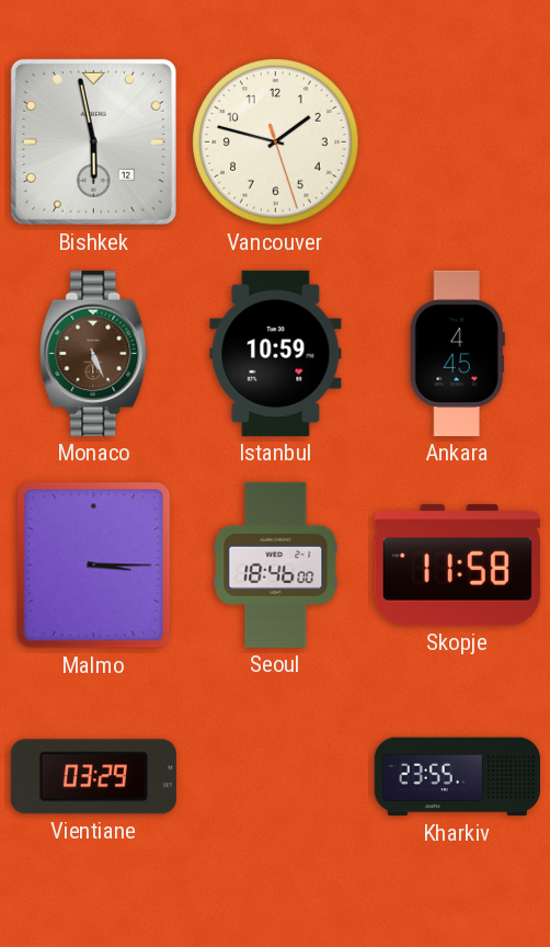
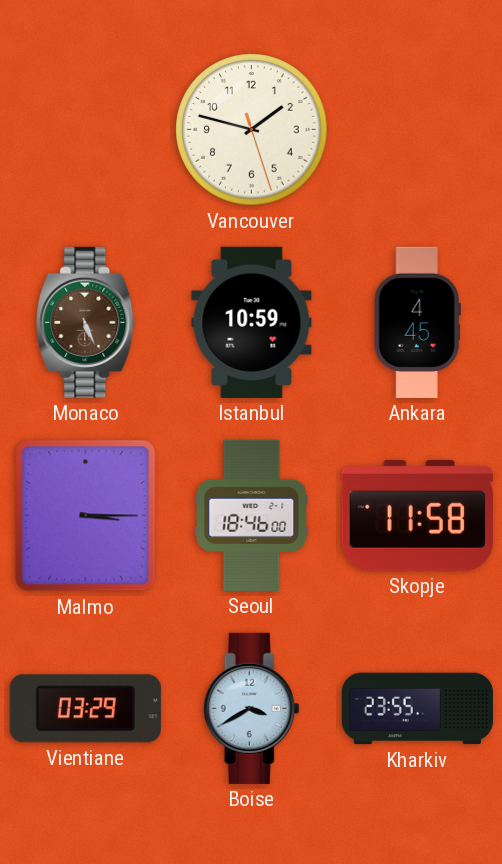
Bishkek: 5:58 -> none (93, 141)
Boise: none -> 3:40 (252, 708)
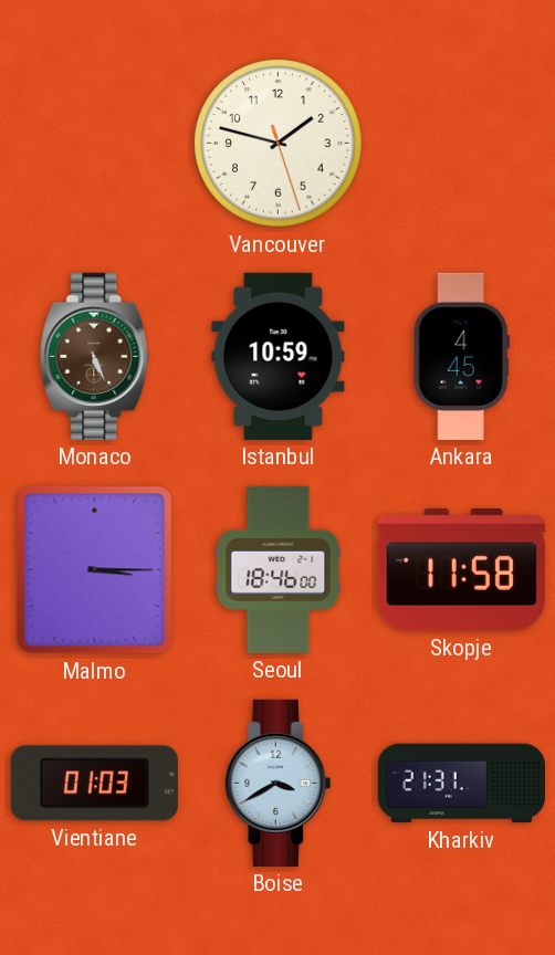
Vientiane: 03:29 -> 01:03 (94, 784)
Kharkiv: 23:55 -> 21:31 (461, 784)
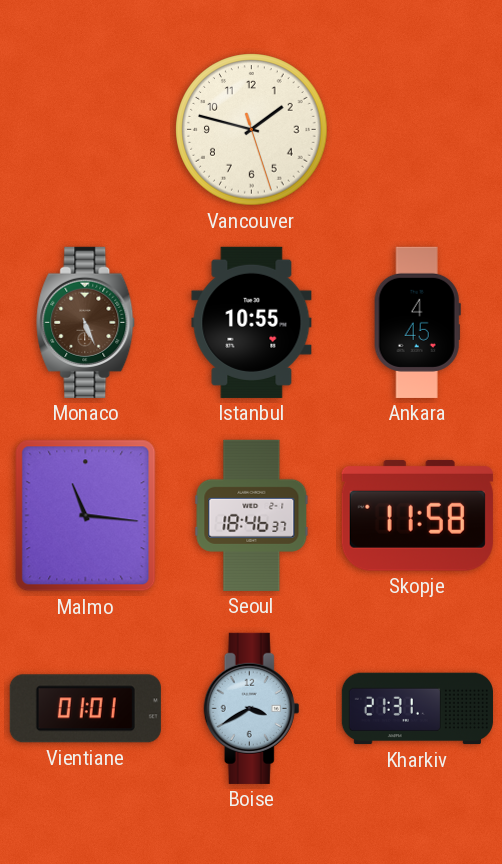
Istanbul: 10:59 -> 10:55 (252, 322)
Malmo: 3:15 -> 11:16 (86, 516)
Seoul: 18:46:00 -> 18:46:37 (252, 515)
Vientiane: 01:03 -> 01:01 (85, 709)
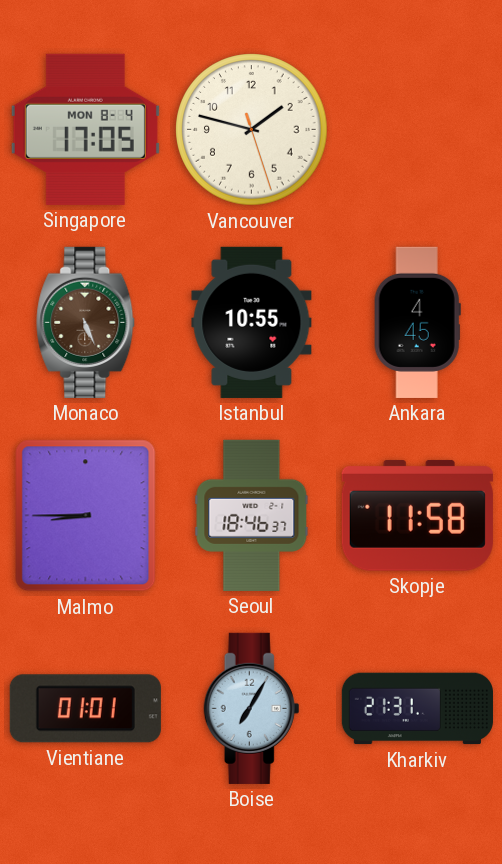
Singapore: none -> 17:05 (85, 129)
Malmo: 11:16 -> 8:45 (86, 516)
Boise: 3:40 -> 7:05 (252, 708)
